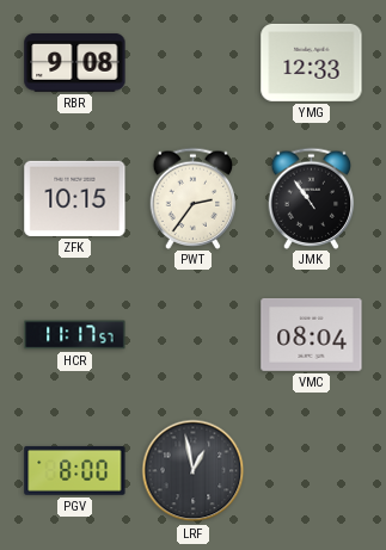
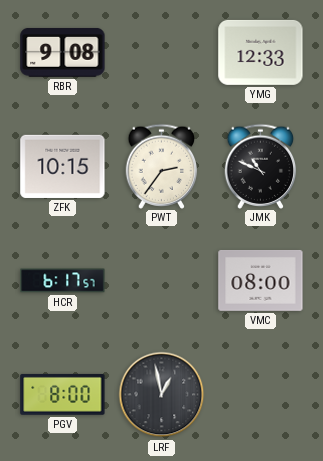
JMK: 10:54 -> 10:49 (261, 166)
HCR: 11:17 -> 6:17 (63, 281)
VMC: 08:04 -> 08:00 (261, 280)
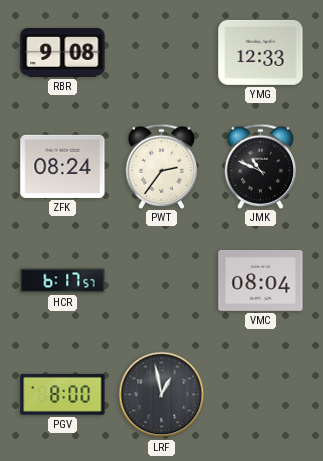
ZFK: 10:15 -> 08:24 (63, 166)
VMC: 08:00 -> 08:04 (261, 280)
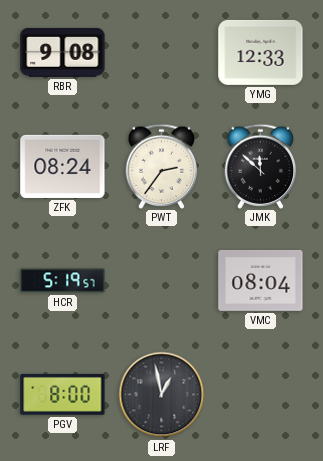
JMK: 10:49 -> 11:52 (261, 166)
HCR: 6:17 -> 5:19 (63, 281)
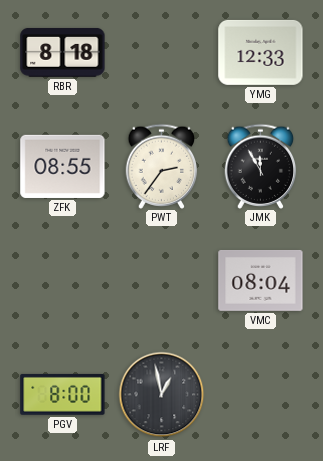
RBR: 9:08 -> 8:18 (63, 52)
ZFK: 08:24 -> 08:55 (63, 166)
JMK: 11:52 -> 11:55 (261, 166)
HCR: 5:19 -> none (63, 281)
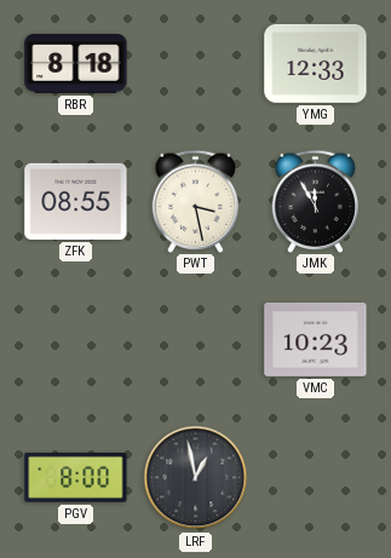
PWT: 2:36 -> 3:28 (196, 201)
VMC: 08:04 -> 10:23 (316, 339)
